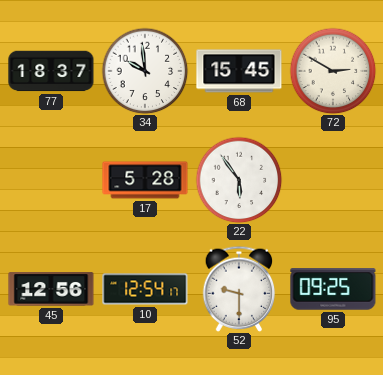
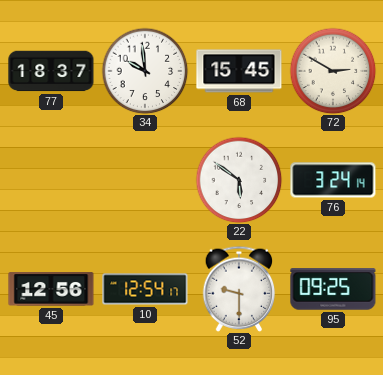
17: 5:28 -> none (145, 180)
22: 5:54 -> 5:51 (239, 180)
76: none -> 3:24 (333, 180)
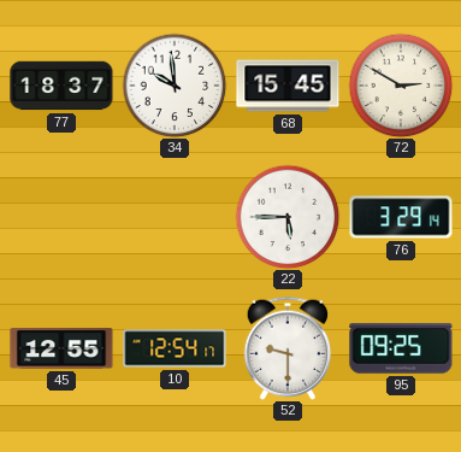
22: 5:51 -> 5:45 (288, 217)
76: 3:24 -> 3:29 (401, 217)
45: 12:56 -> 12:55 (61, 348)
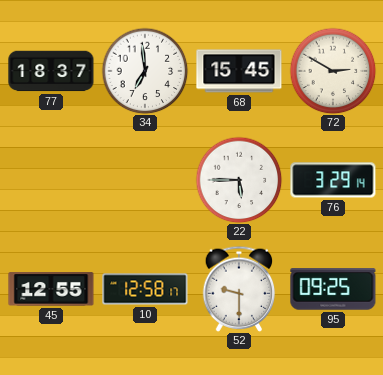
34: 9:59 -> 6:59 (145, 71)
10: 12:54 -> 12:58 (145, 289)
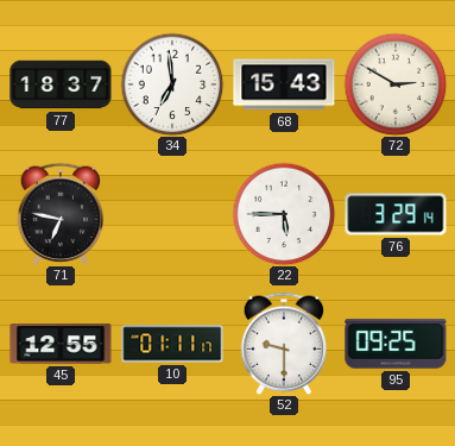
68: 15:45 -> 15:43 (284, 84)
71: none -> 6:47 (61, 214)
10: 12:58 -> 01:11 (172, 344)
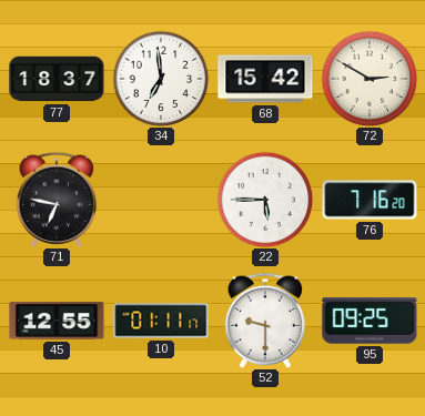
68: 15:43 -> 15:42 (265, 79)
76: 3:29 -> 7:16 (370, 200)
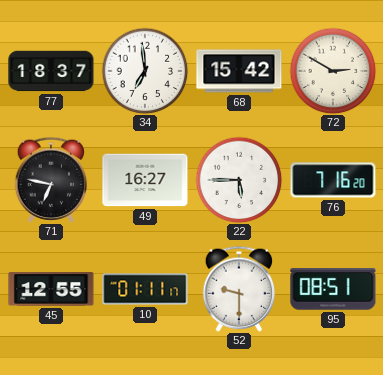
49: none -> 16:27 (145, 180)
95: 09:25 -> 08:51 (333, 289)
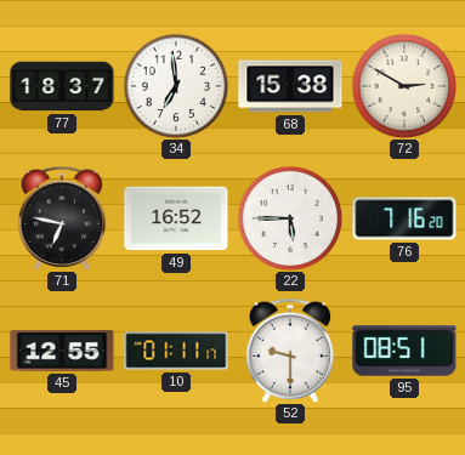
68: 15:42 -> 15:38 (290, 86)
49: 16:27 -> 16:52 (176, 218)
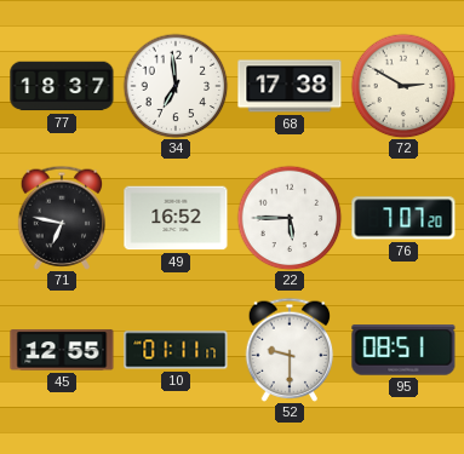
68: 15:38 -> 17:38 (290, 86)
76: 7:16 -> 7:07 (403, 218)
